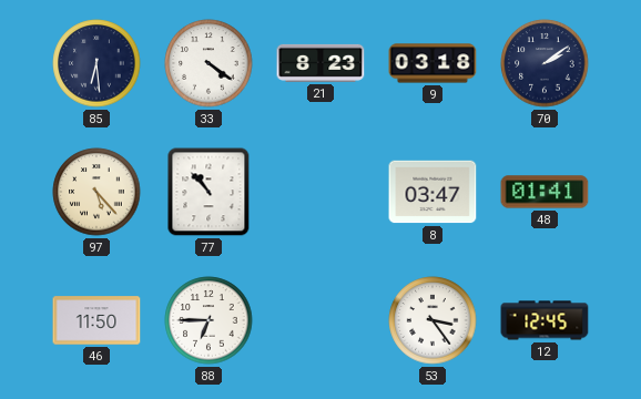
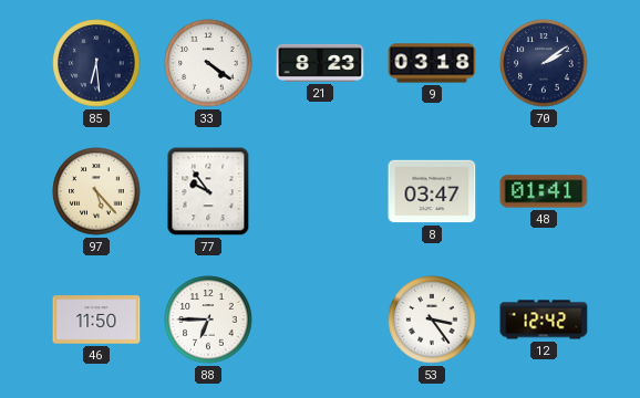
77: 10:53 -> 9:54 (208, 191)
12: 12:45 -> 12:42 (544, 320)
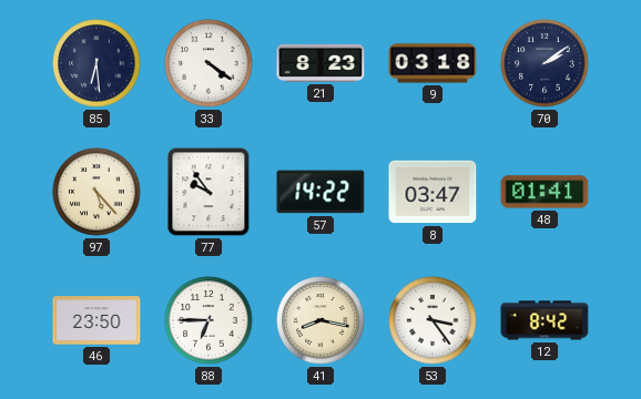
57: none -> 14:22 (320, 192)
46: 11:50 -> 23:50 (96, 320)
41: none -> 8:17 (320, 320)
12: 12:42 -> 8:42 (545, 320)
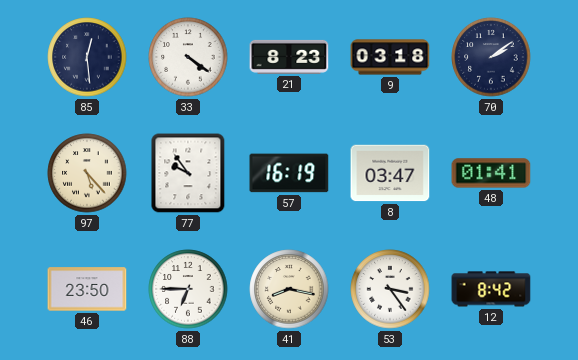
85: 6:29 -> 12:29 (87, 57)
57: 14:22 -> 16:19 (289, 173)
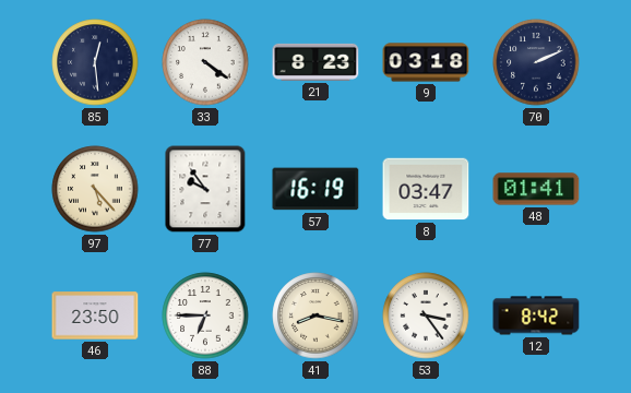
70: 2:09 -> 2:11 (536, 62)
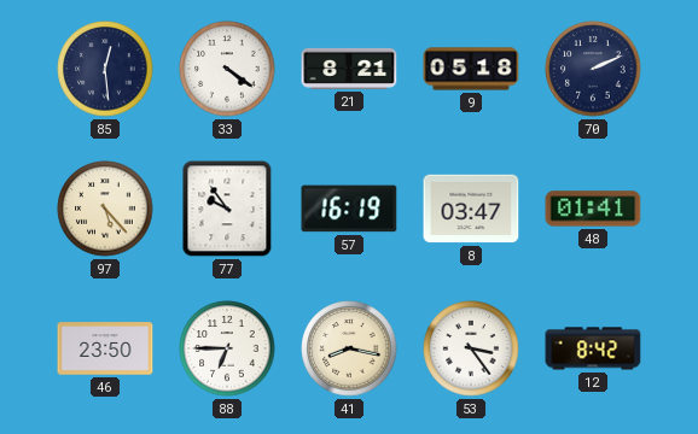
21: 8:23 -> 8:21 (349, 69)
9: 03:18 -> 05:18 (471, 69)
